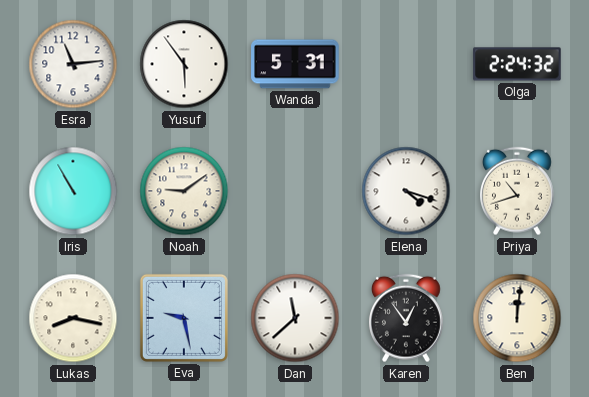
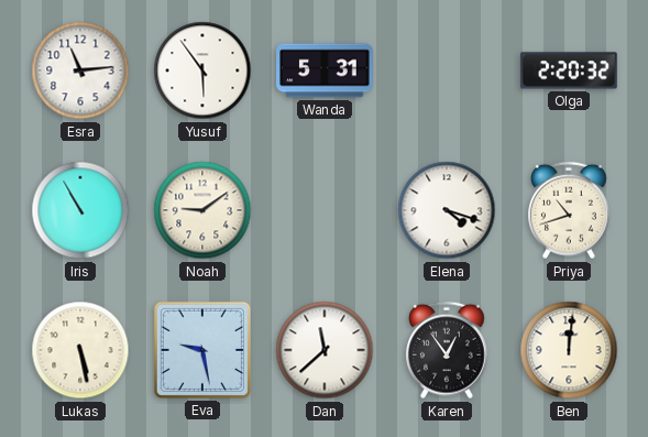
Olga: 2:24 -> 2:20 (569, 70)
Lukas: 8:17 -> 5:28 (80, 350)
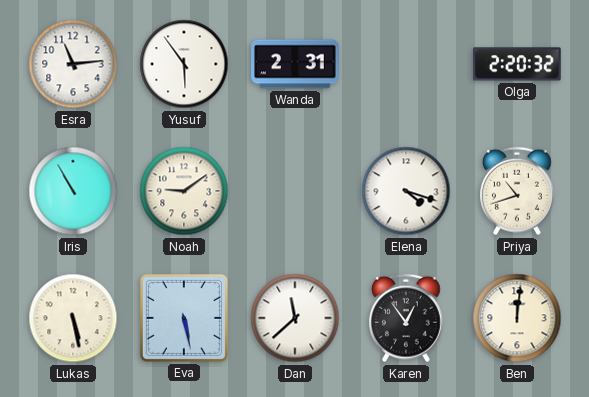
Wanda: 5:31 -> 2:31 (295, 64)
Eva: 9:28 -> 5:28 (184, 318)
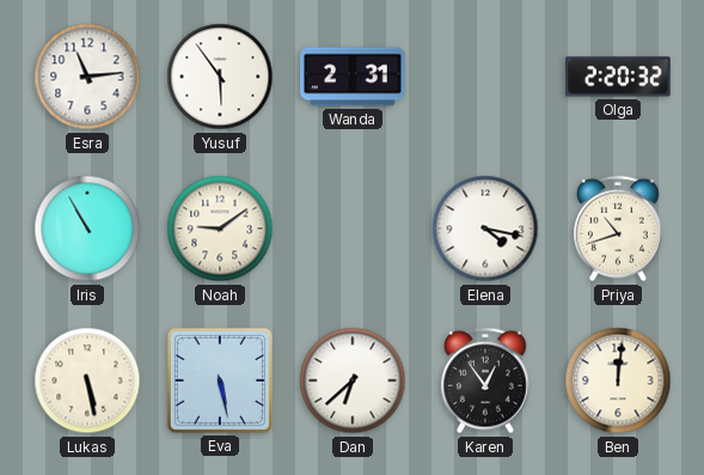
Elena: 4:18 -> 4:17 (485, 229)
Dan: 11:38 -> 6:38 (353, 380)
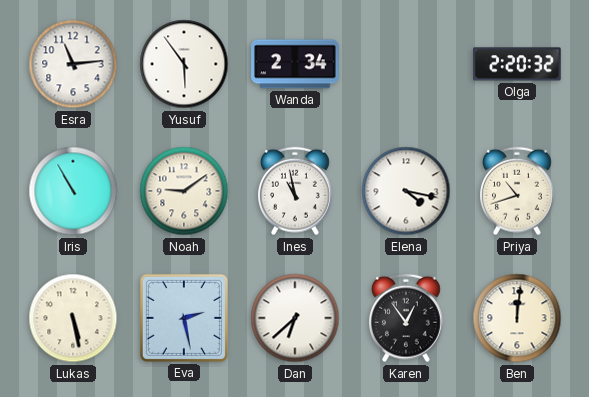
Wanda: 2:31 -> 2:34 (295, 64)
Ines: none -> 10:58 (296, 191)
Eva: 5:28 -> 2:28 (184, 318)
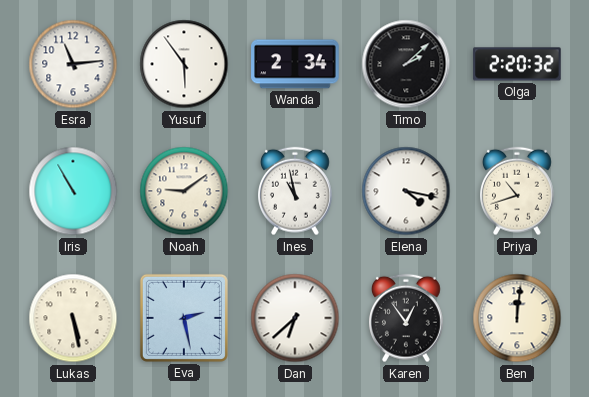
Timo: none -> 2:08 (406, 64)
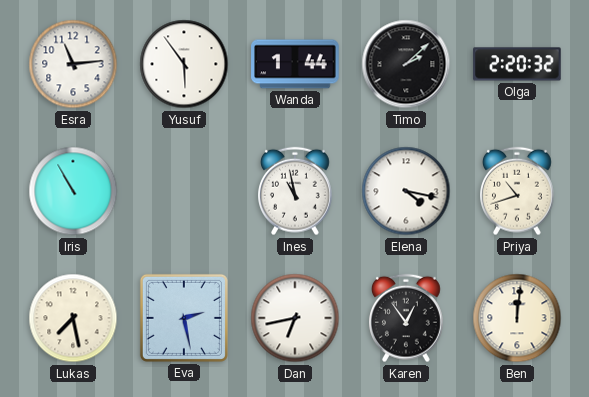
Wanda: 2:34 -> 1:44 (295, 64)
Noah: 9:09 -> none (184, 191)
Lukas: 5:28 -> 7:28 (73, 318)
Dan: 6:38 -> 6:43 (295, 318)
